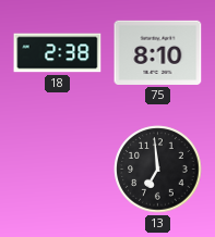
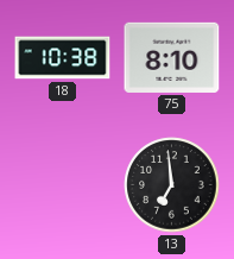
18: 2:38 -> 10:38 (63, 58)
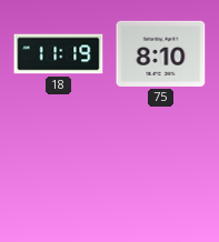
18: 10:38 -> 11:19 (59, 54)
13: 6:59 -> none (172, 185)
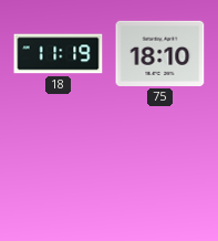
75: 8:10 -> 18:10 (160, 53)
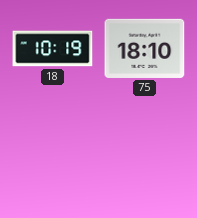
18: 11:19 -> 10:19 (53, 49)
